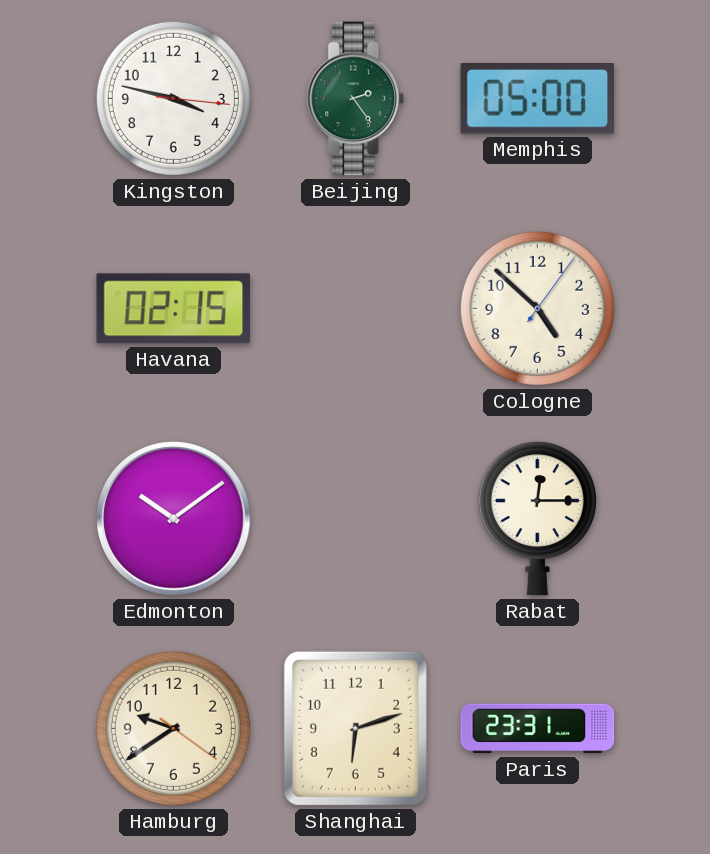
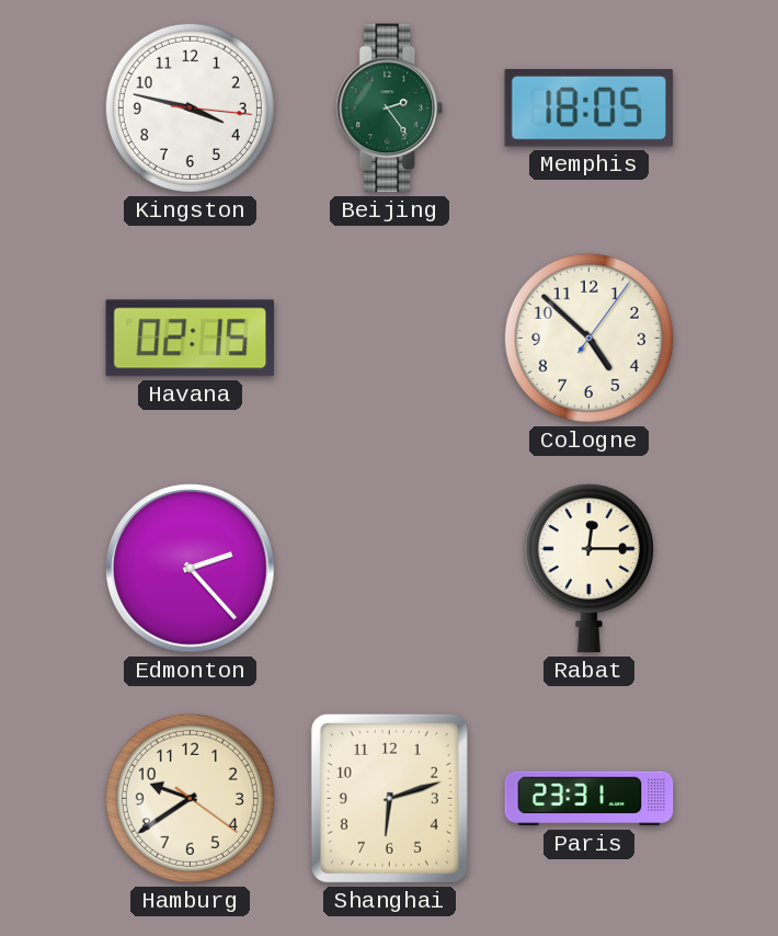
Memphis: 05:00 -> 18:05 (590, 109)
Edmonton: 10:09 -> 2:23 (191, 569)
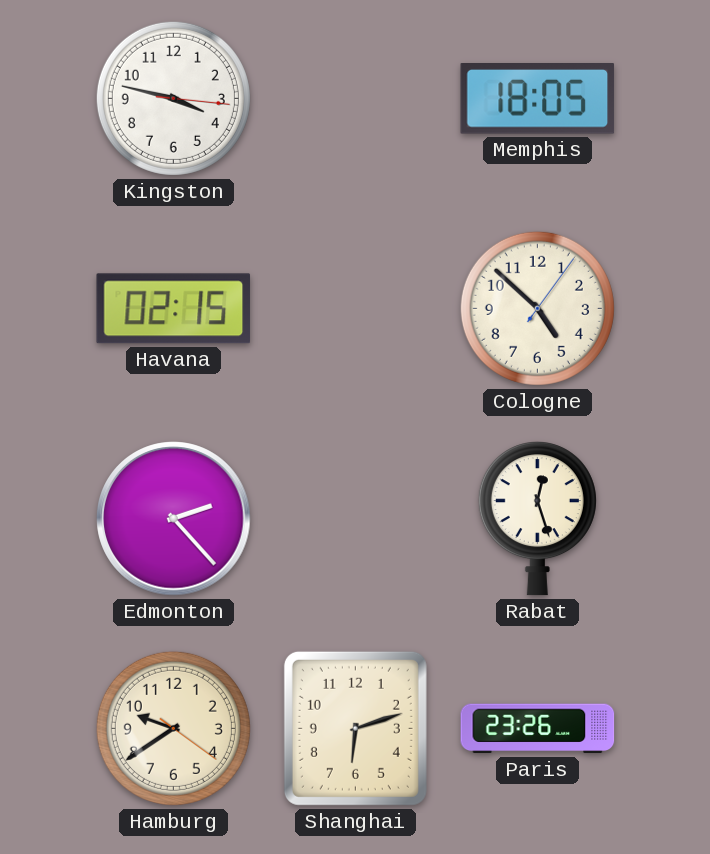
Beijing: 2:24 -> none (390, 109)
Rabat: 12:15 -> 12:27 (537, 519)
Paris: 23:31 -> 23:26 (538, 729)
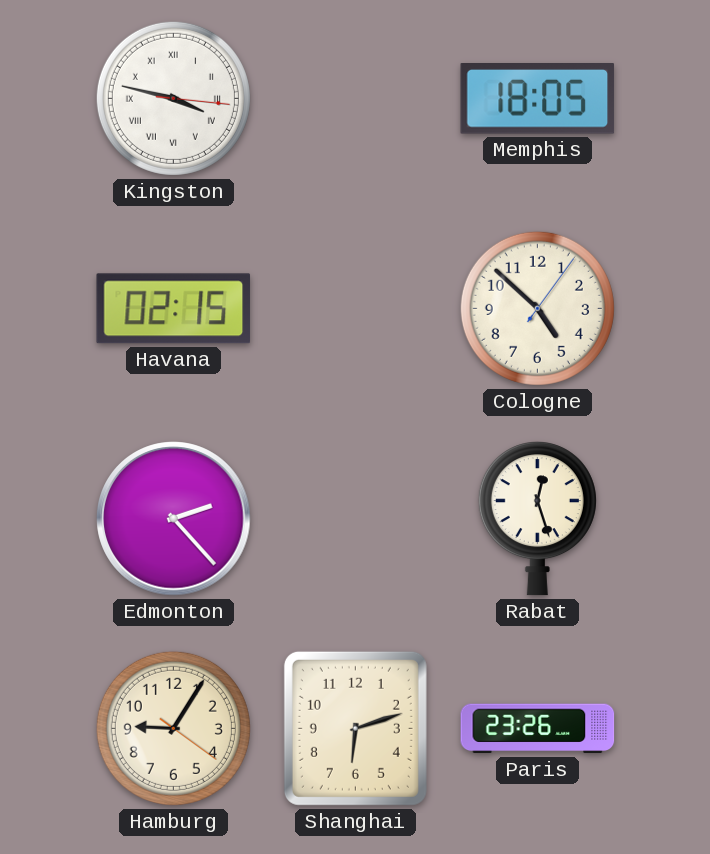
Kingston numerals: Arabic -> Roman (173, 98)
Hamburg: 9:39 -> 9:05 (173, 728)
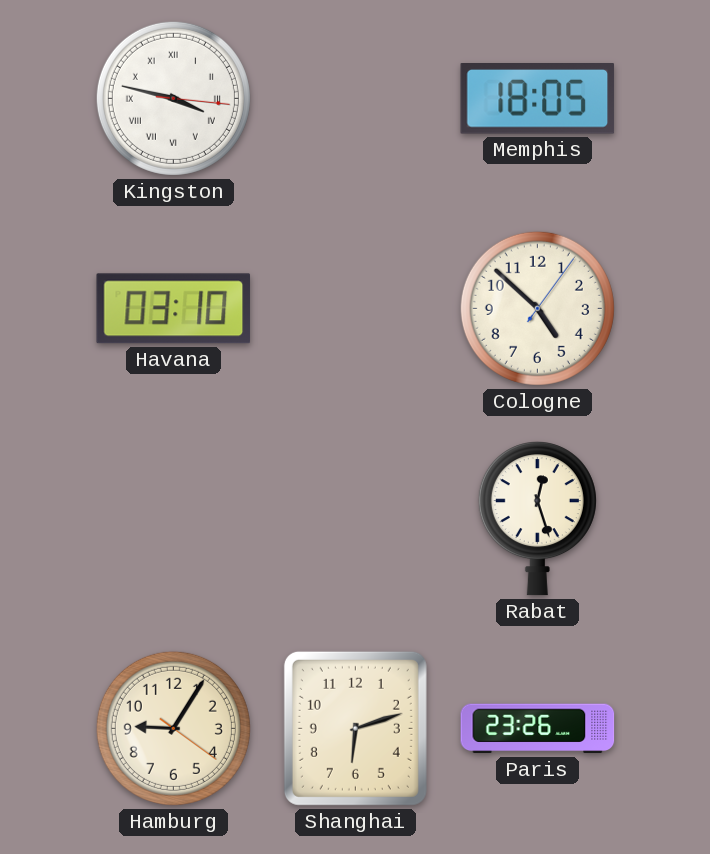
Havana: 02:15 -> 03:10 (174, 309)
Edmonton: 2:23 -> none (174, 519)
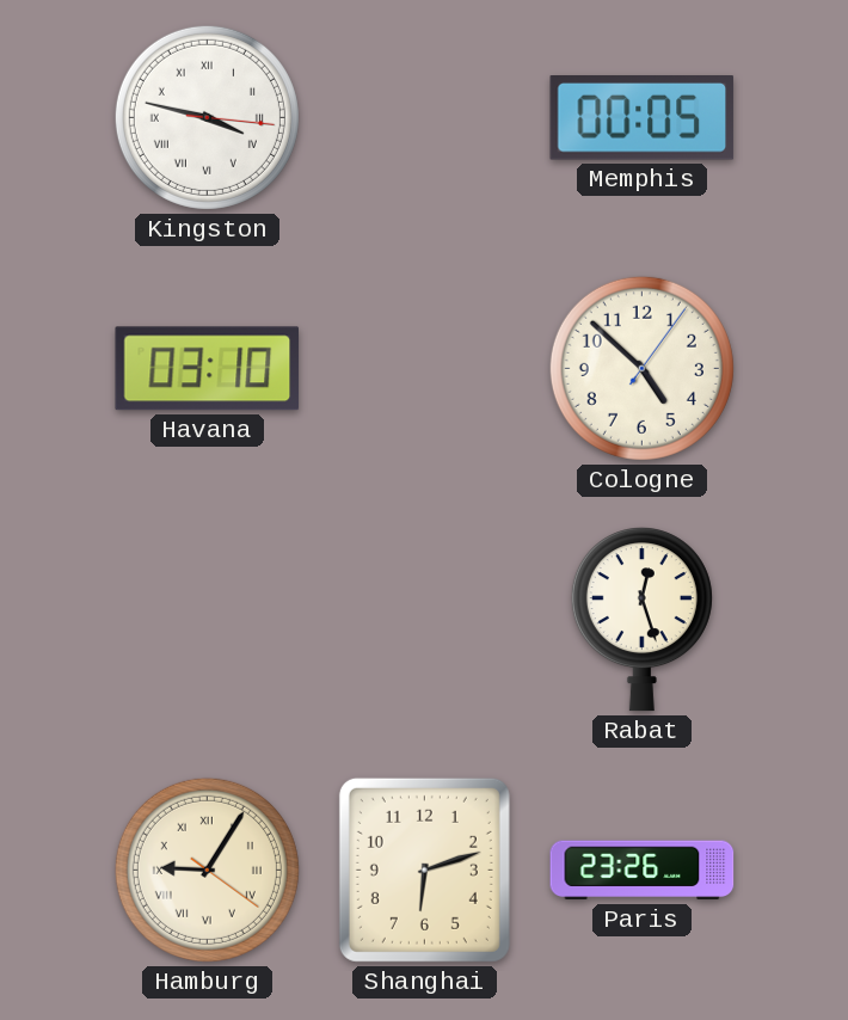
Memphis: 18:05 -> 00:05 (643, 118)
Hamburg numerals: Arabic -> Roman (207, 870)
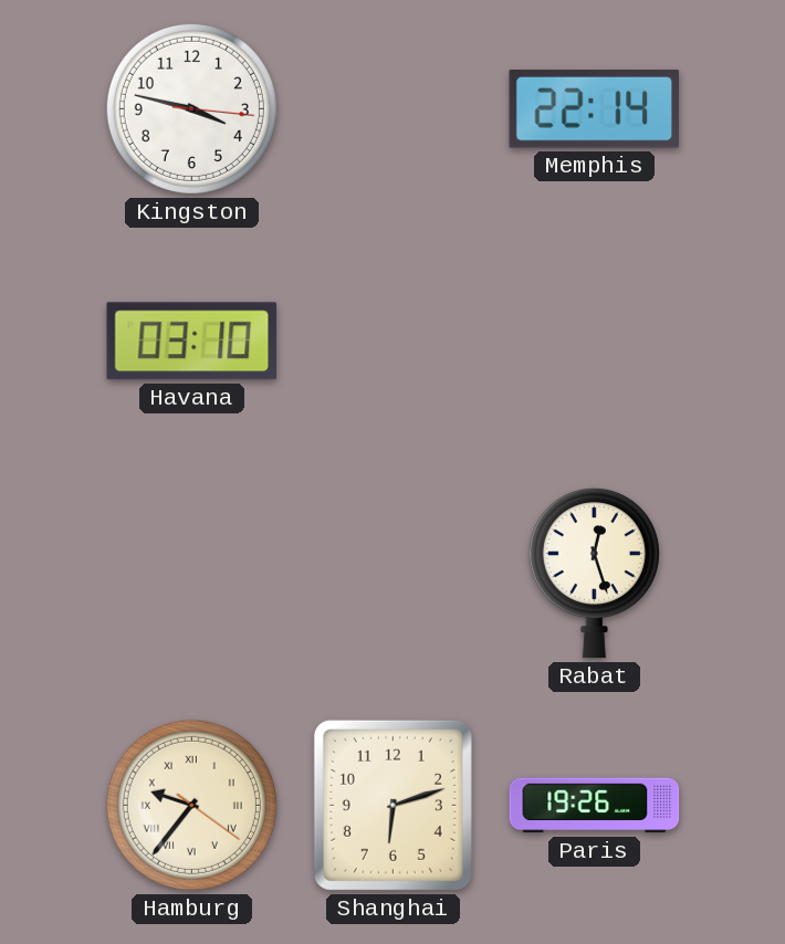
Kingston numerals: Roman -> Arabic (191, 108)
Memphis: 00:05 -> 22:14 (595, 109)
Cologne: 4:52 -> none (641, 368)
Hamburg: 9:05 -> 9:36 (191, 805)
Paris: 23:26 -> 19:26 (595, 806)
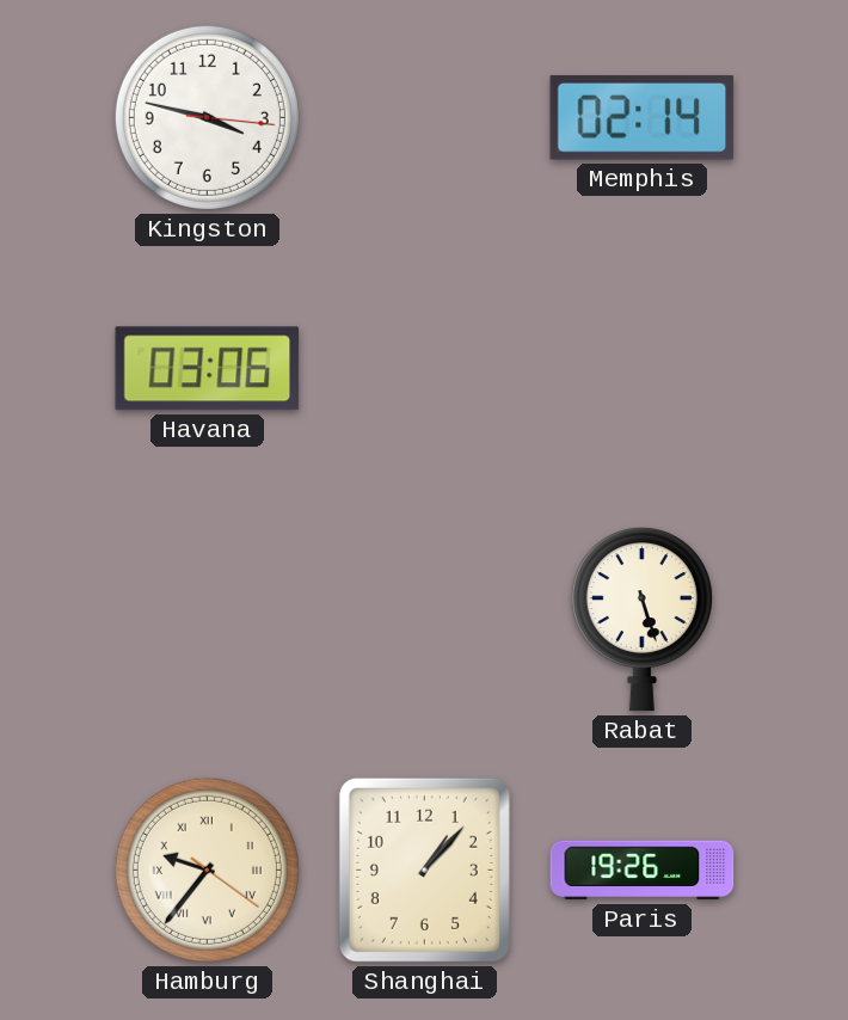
Memphis: 22:14 -> 02:14 (643, 118)
Havana: 03:10 -> 03:06 (208, 369)
Rabat: 12:27 -> 5:27 (641, 620)
Shanghai: 6:12 -> 1:07 (424, 870)
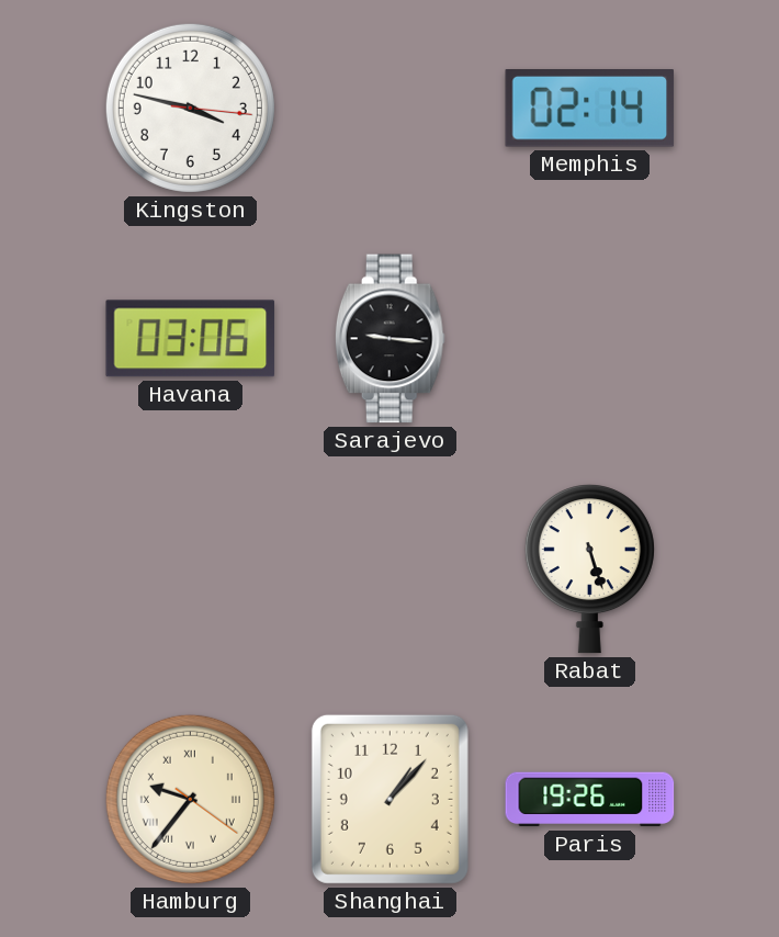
Sarajevo: none -> 9:16 (390, 339)
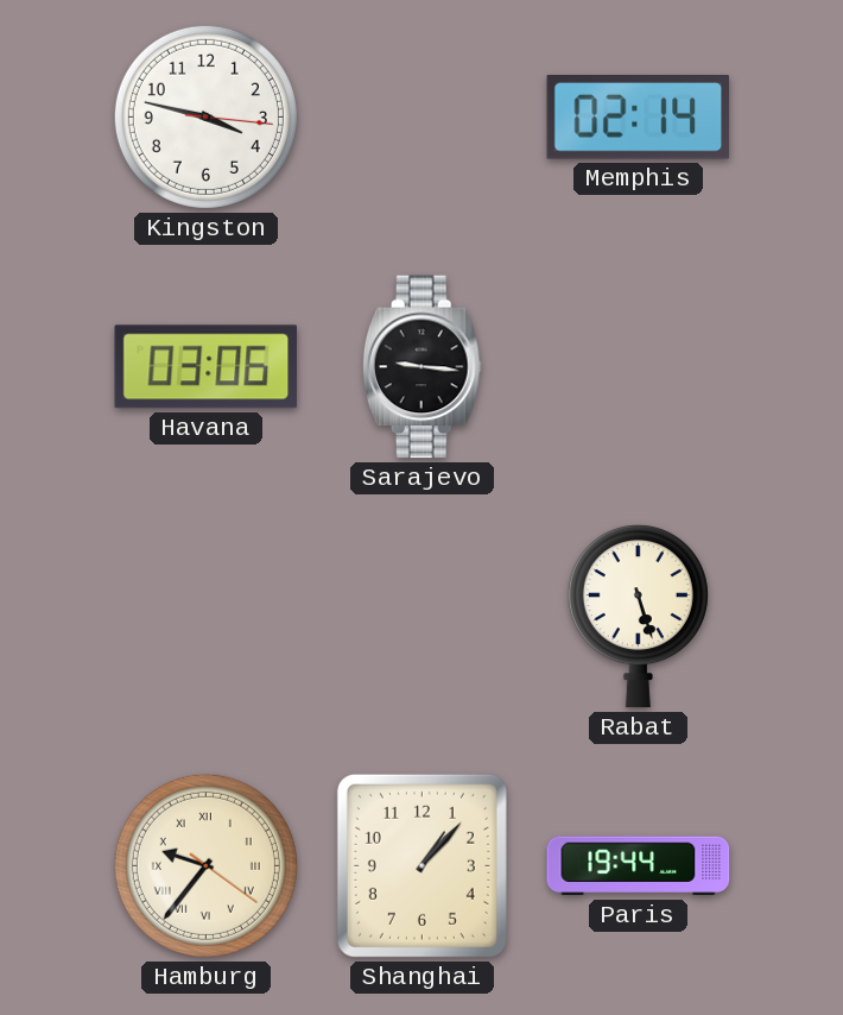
Paris: 19:26 -> 19:44 (639, 866)
